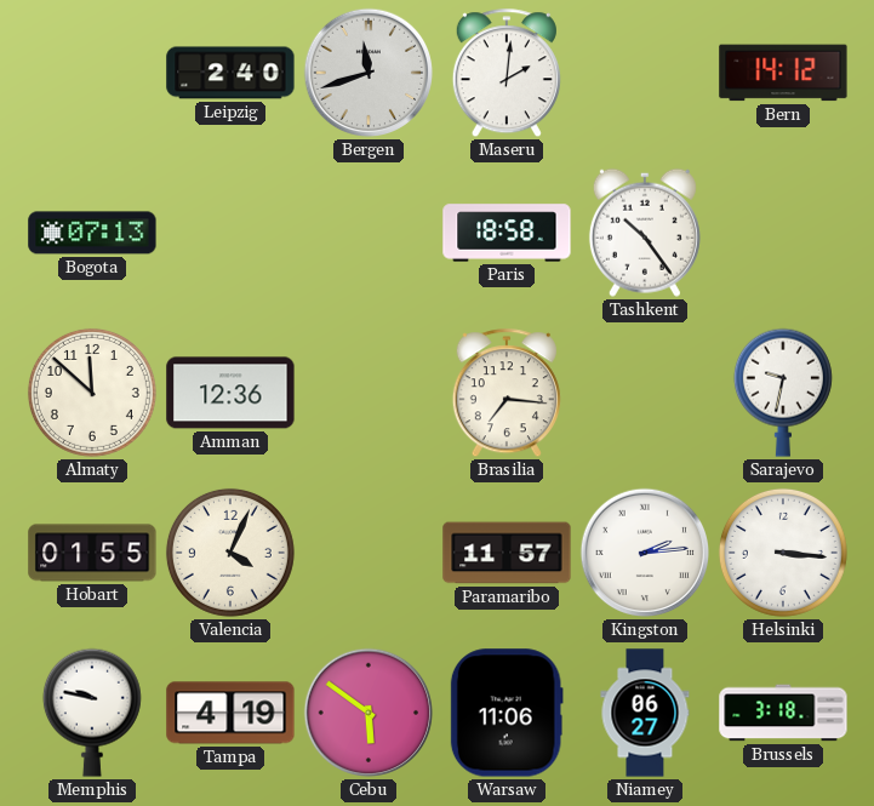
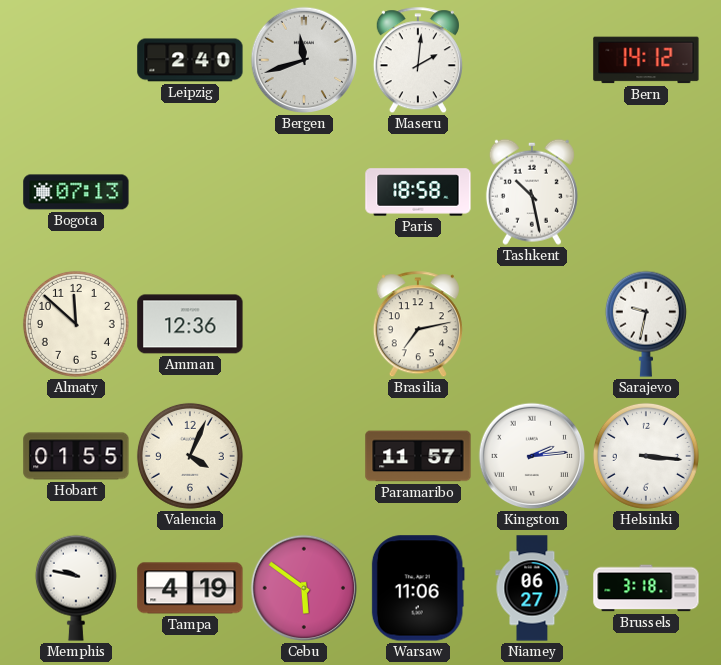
Tashkent: 10:24 -> 10:28 (532, 192)
Brasilia: 7:16 -> 7:13 (418, 325)
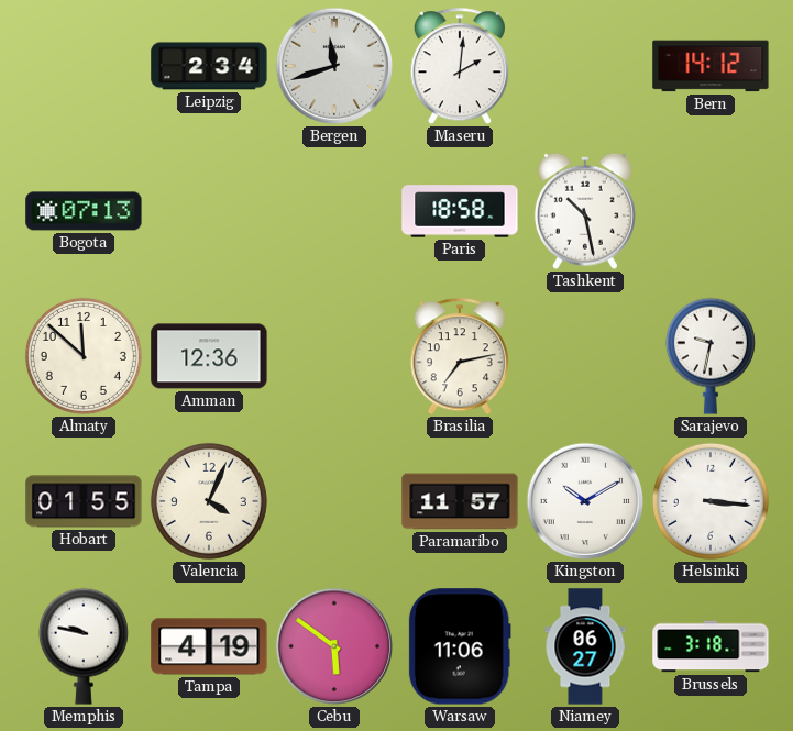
Leipzig: 2:40 -> 2:34 (209, 66)
Kingston: 2:14 -> 10:10 (585, 501)
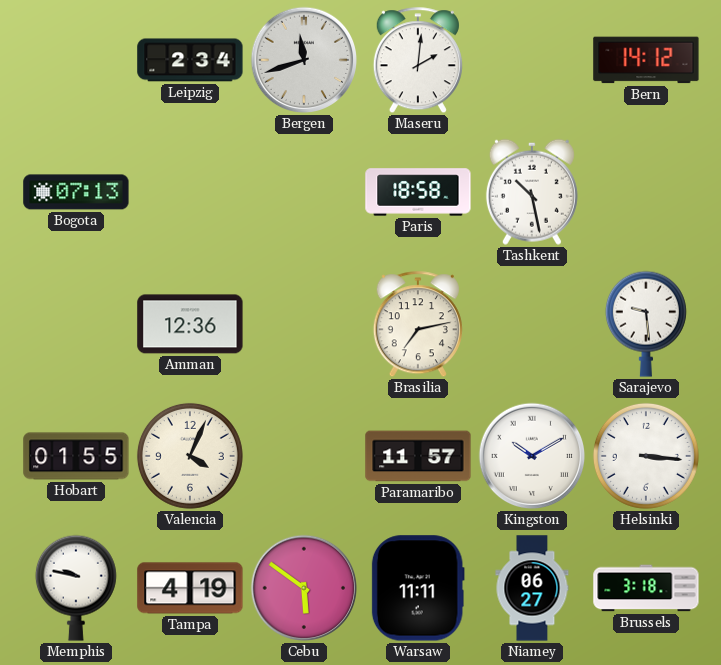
Almaty: 11:52 -> none (84, 356)
Sarajevo: 9:32 -> 9:29 (646, 324)
Warsaw: 11:06 -> 11:11 (418, 588)
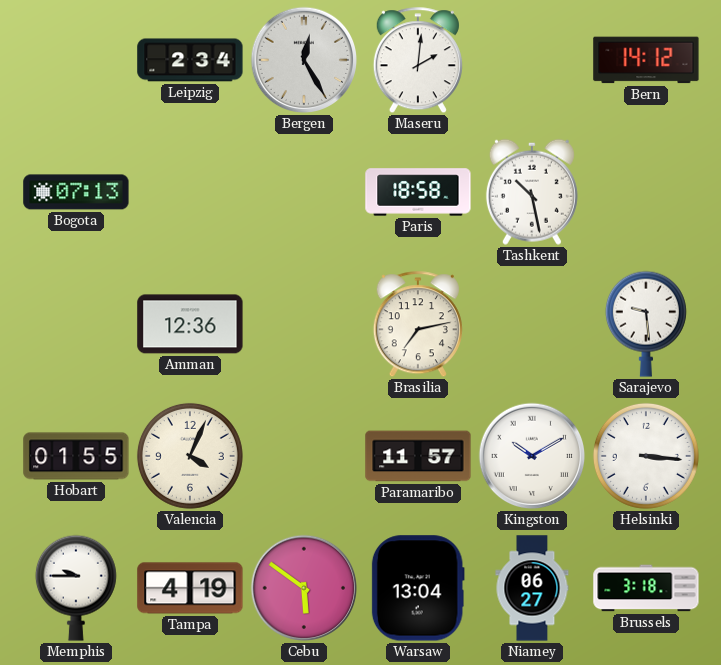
Bergen: 11:42 -> 12:25 (304, 60)
Memphis: 9:47 -> 9:45 (76, 588)
Warsaw: 11:11 -> 13:04 (418, 588)
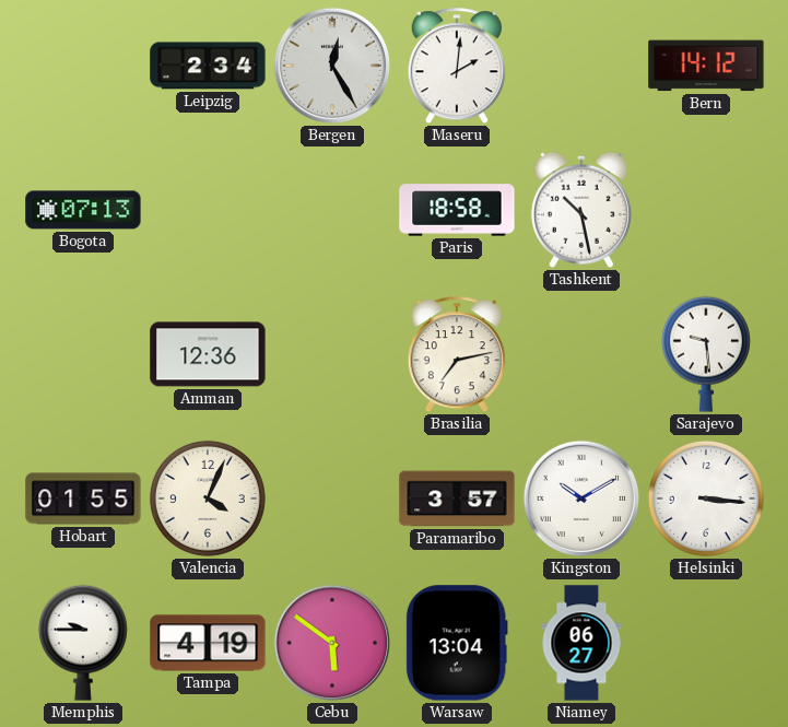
Paramaribo: 11:57 -> 3:57 (457, 499)
Brussels: 3:18 -> none (646, 588)
